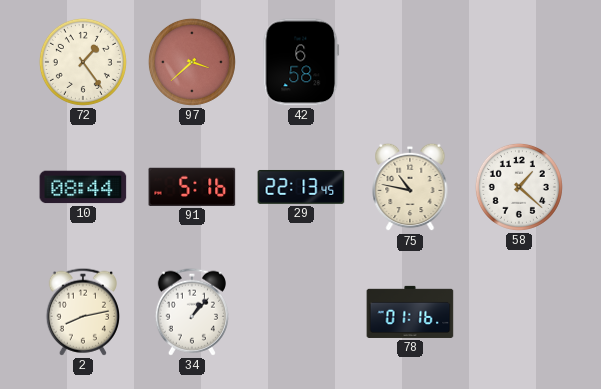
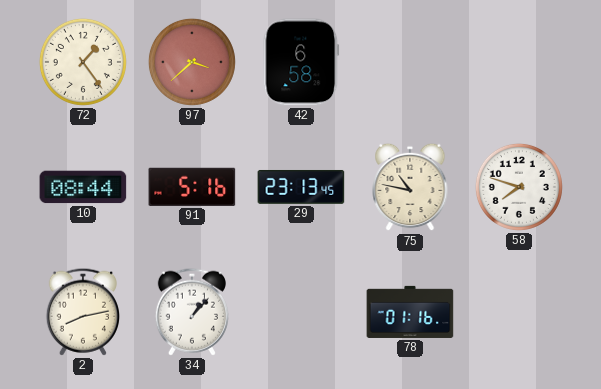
29: 22:13 -> 23:13 (301, 187)
58: 1:22 -> 7:48 (519, 187)
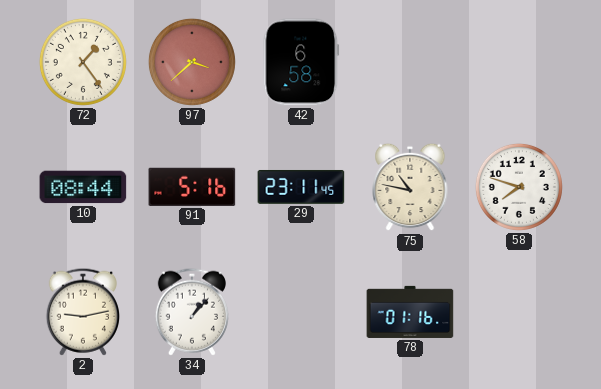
29: 23:13 -> 23:11 (301, 187)
2: 8:13 -> 9:13 (83, 312)
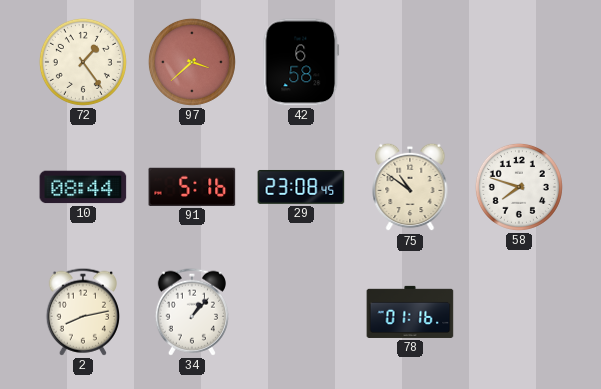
29: 23:11 -> 23:08 (301, 187)
75: 10:47 -> 10:51 (410, 187)
2: 9:13 -> 8:13 (83, 312)
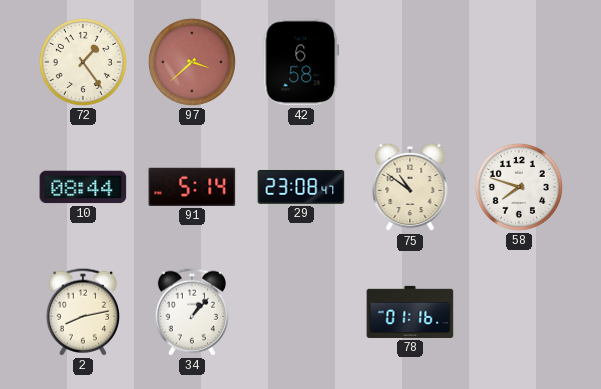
91: 5:16 -> 5:14 (192, 187)
29: 23:08:45 -> 23:08:47 (301, 187)
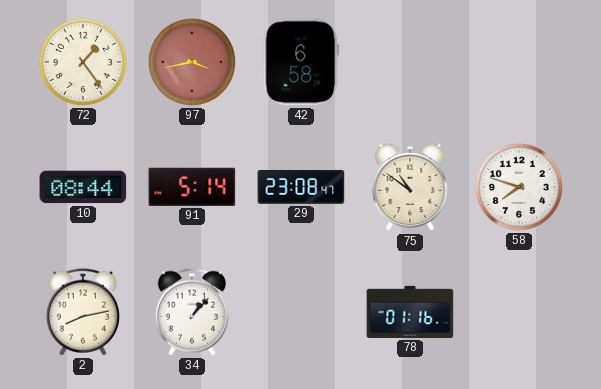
97: 3:38 -> 3:43 (192, 62)
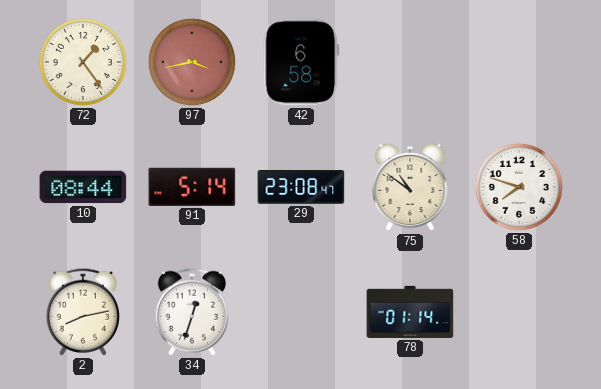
34: 1:07 -> 12:33 (192, 312)
78: 01:16 -> 01:14 (410, 312)
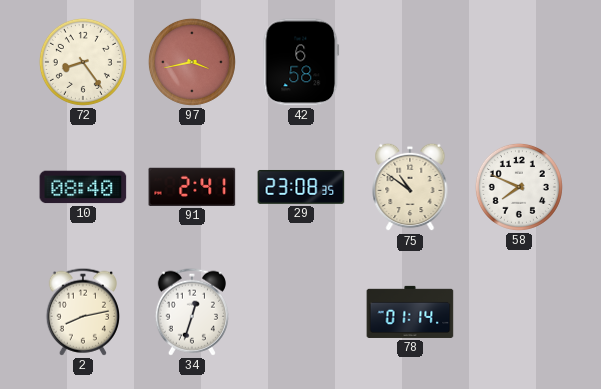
72: 1:24 -> 8:24 (83, 62)
10: 08:44 -> 08:40 (83, 187)
91: 5:14 -> 2:41 (192, 187)
29: 23:08:47 -> 23:08:35 (301, 187)
58: 7:48 -> 7:49 (519, 187)
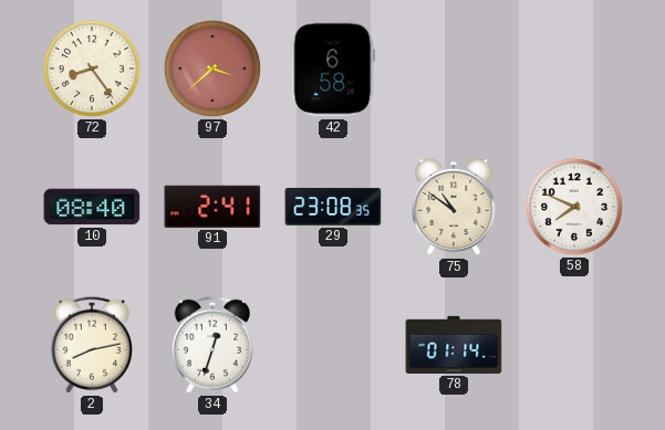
97: 3:43 -> 3:38 (212, 69)
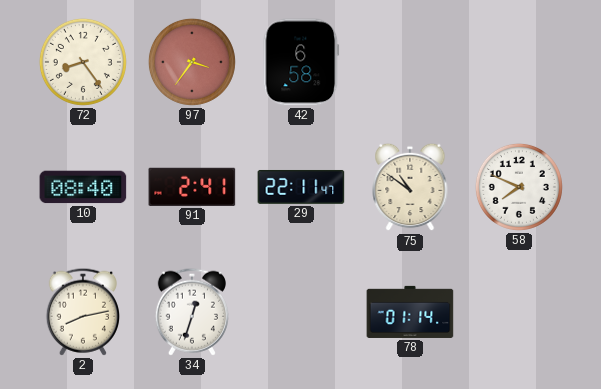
97: 3:38 -> 3:36 (192, 62)
29: 23:08 -> 22:11 (301, 187)
